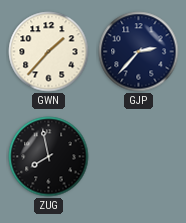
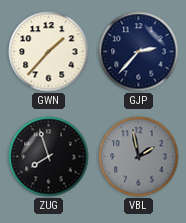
ZUG: 7:58 -> 7:57 (49, 157)
VBL: none -> 1:58 (139, 157)
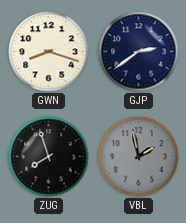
GWN: 1:37 -> 8:18 (49, 52)
GJP: 2:37 -> 2:39 (139, 52)
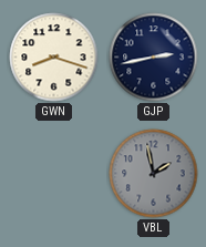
GJP: 2:39 -> 2:43 (154, 58)
ZUG: 7:57 -> none (49, 157)
